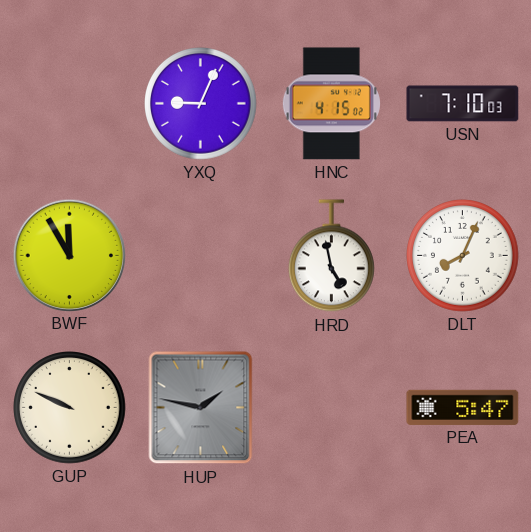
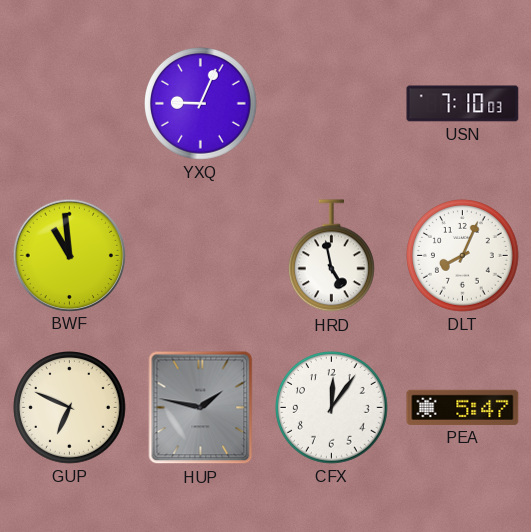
HNC: 4:15 -> none (331, 104)
BWF: 11:55 -> 10:59 (69, 255)
GUP: 9:49 -> 6:49 (70, 408)
CFX: none -> 12:06 (332, 408)
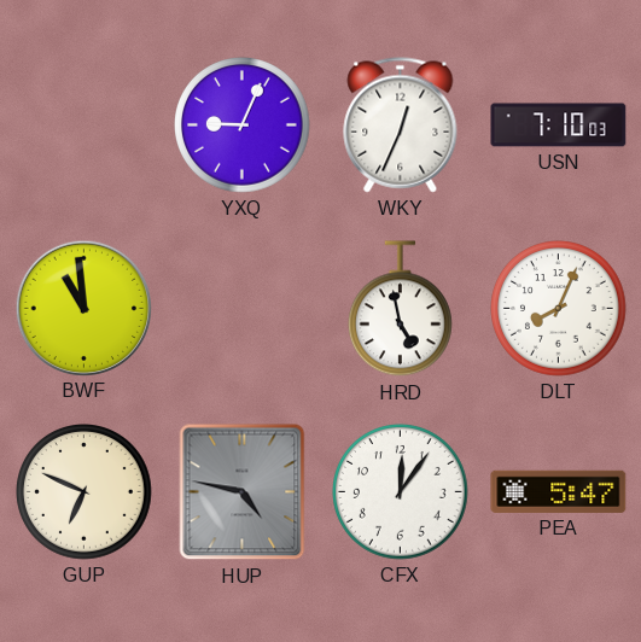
WKY: none -> 12:34 (401, 126)
HUP: 1:47 -> 4:47 (243, 492)
